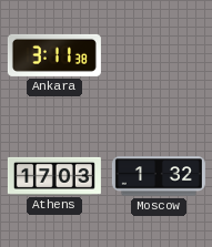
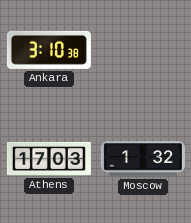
Ankara: 3:11 -> 3:10 (49, 50)
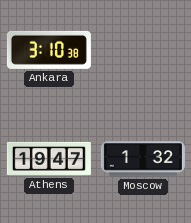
Athens: 17:03 -> 19:47 (49, 159)
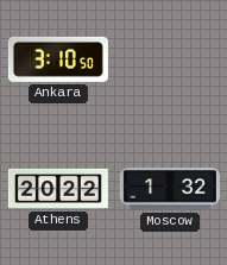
Ankara: 3:10:38 -> 3:10:50 (58, 59)
Athens: 19:47 -> 20:22 (58, 189)
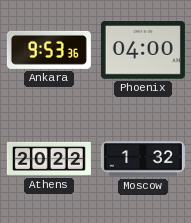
Ankara: 3:10 -> 9:53 (49, 50)
Phoenix: none -> 04:00 (143, 51)
